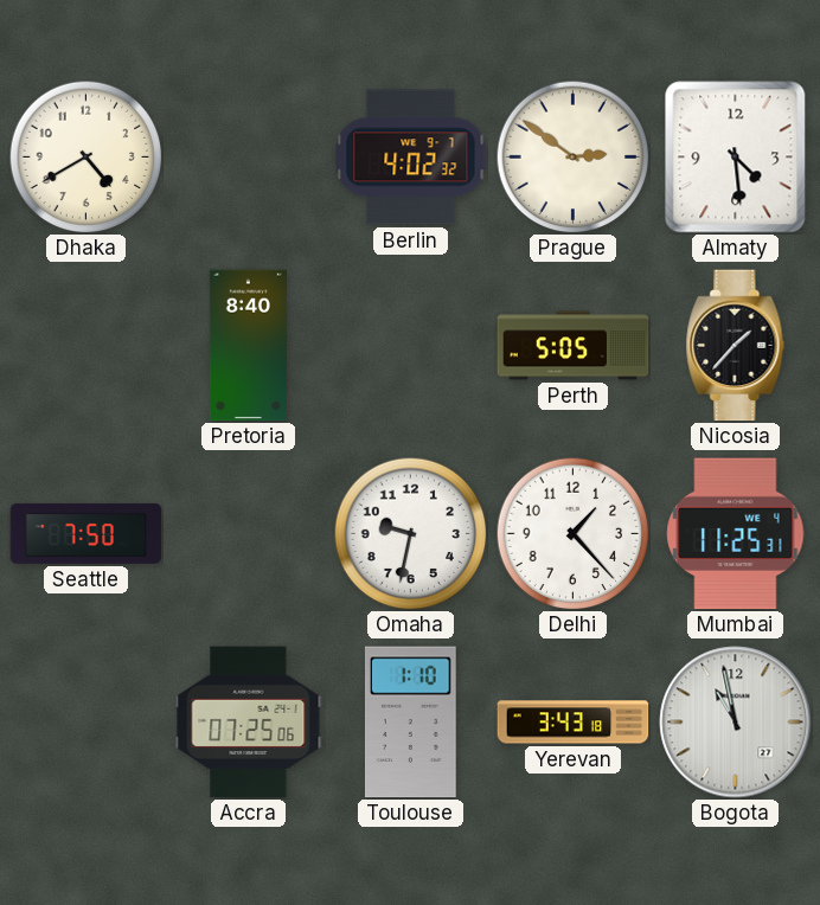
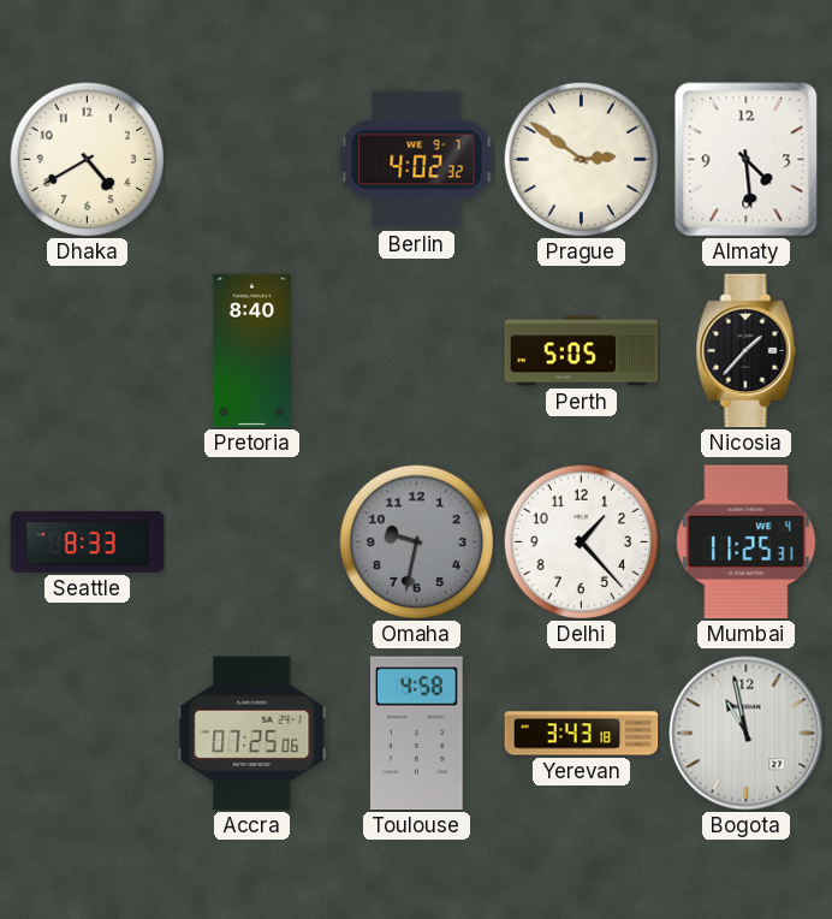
Seattle: 7:50 -> 8:33 (88, 541)
Omaha dial: white -> grey (416, 541)
Toulouse: 1:10 -> 4:58 (416, 734)
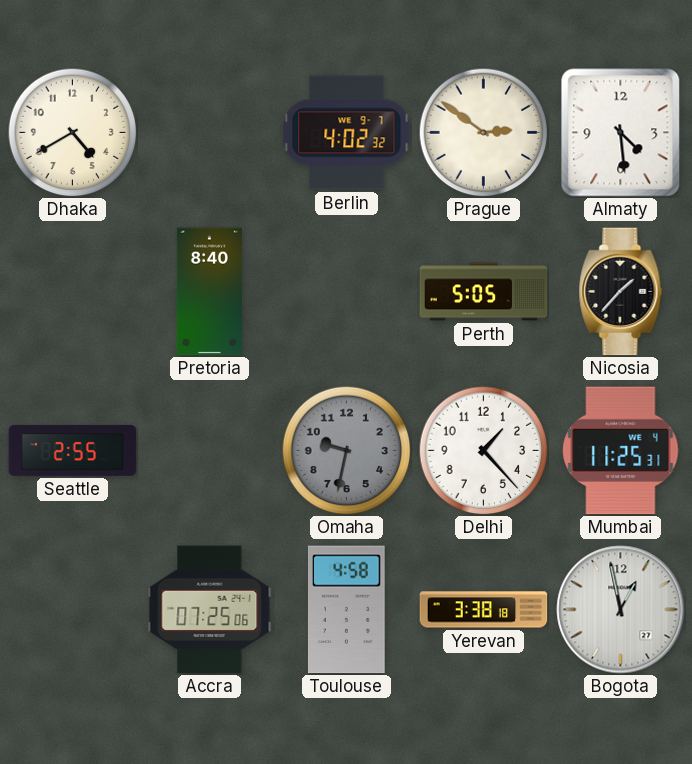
Seattle: 8:33 -> 2:55 (73, 450)
Yerevan: 3:43 -> 3:38 (484, 610)
Bogota: 10:58 -> 12:58 (621, 610)
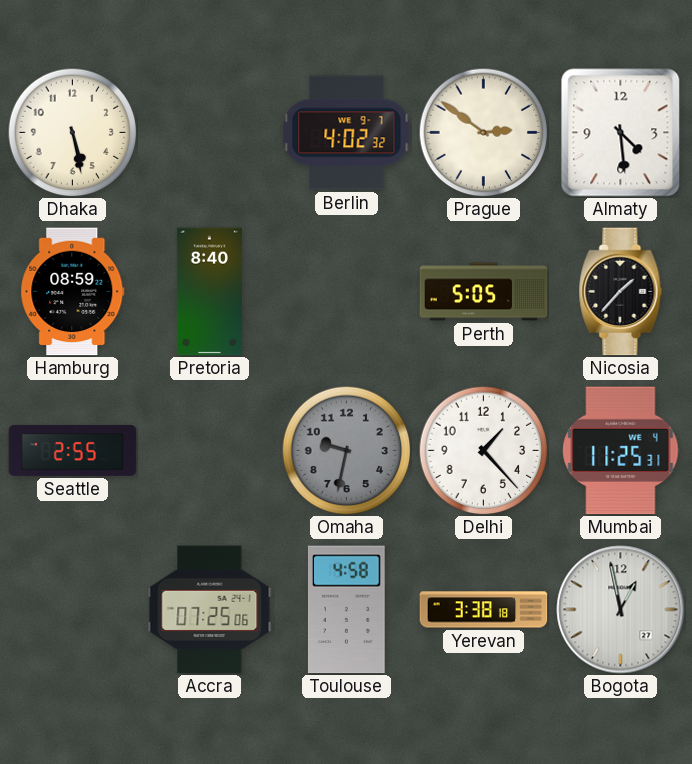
Dhaka: 4:40 -> 5:28 (72, 132)
Hamburg: none -> 08:59 (73, 292)
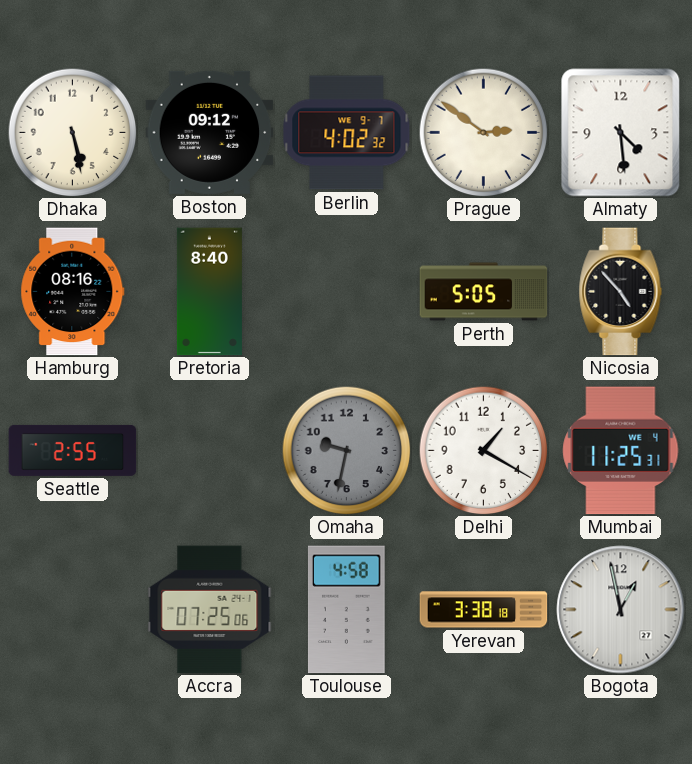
Boston: none -> 09:12 (210, 132)
Hamburg: 08:59 -> 08:16 (73, 292)
Nicosia: 1:37 -> 4:53 (621, 292)
Delhi: 1:23 -> 1:20 (483, 450)
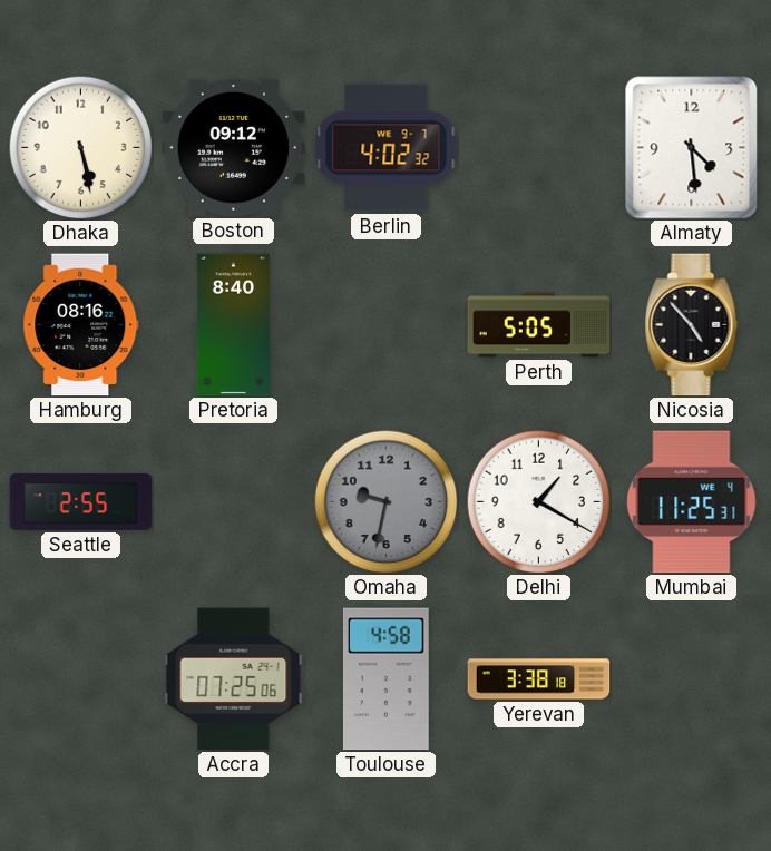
Prague: 2:51 -> none (483, 132)
Bogota: 12:58 -> none (621, 610)
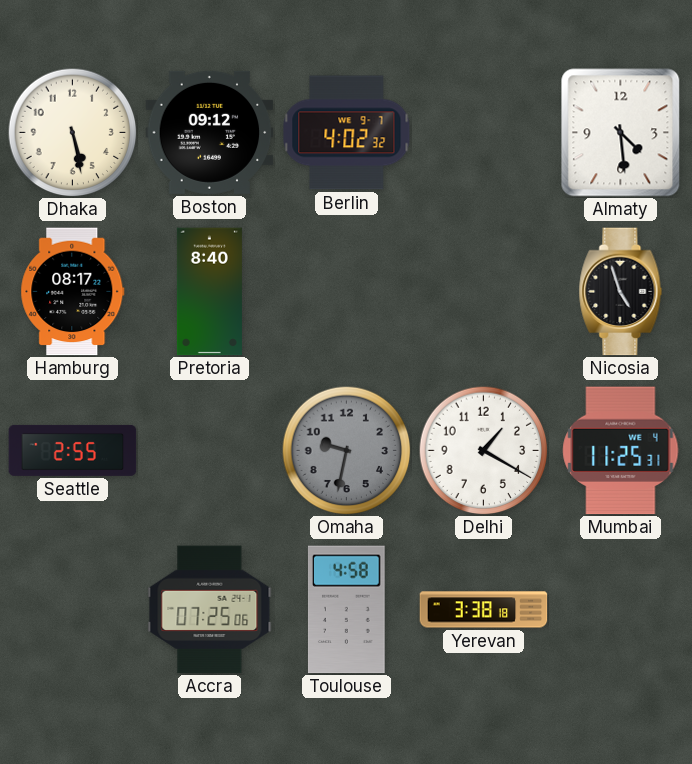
Hamburg: 08:16 -> 08:17 (73, 292)
Perth: 5:05 -> none (539, 325)
Nicosia: 4:53 -> 4:57 (621, 292)
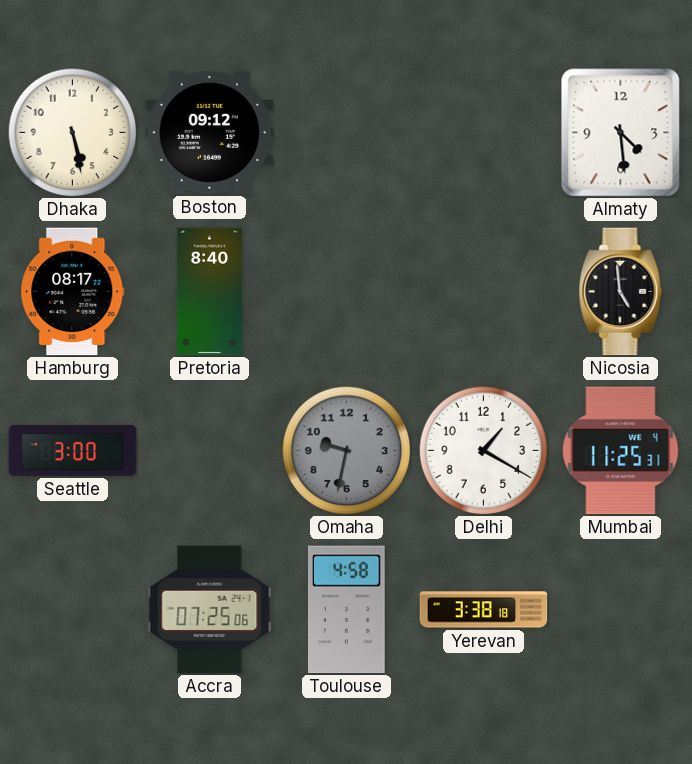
Berlin: 4:02 -> none (347, 133)
Nicosia: 4:57 -> 4:59 (621, 292)
Seattle: 2:55 -> 3:00 (73, 450)
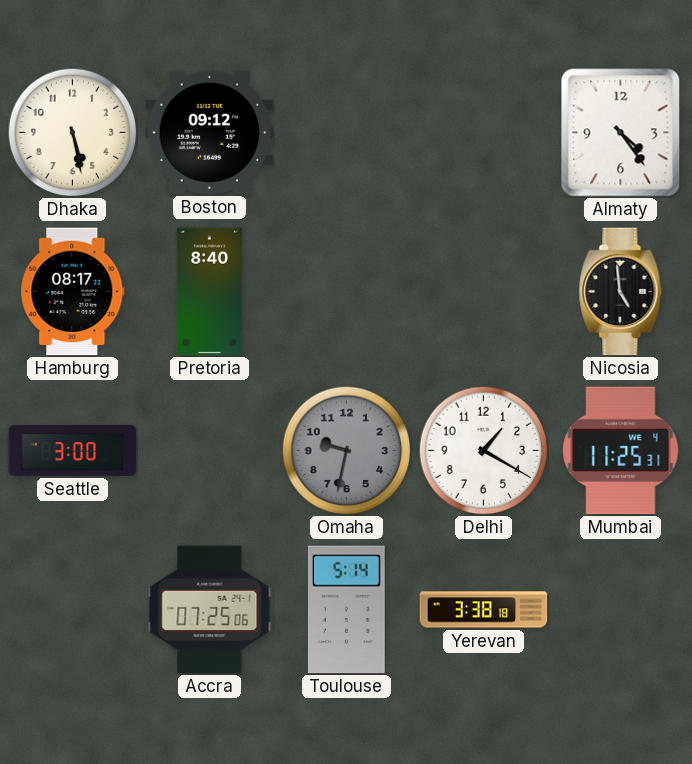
Almaty: 4:29 -> 4:24 (621, 133)
Toulouse: 4:58 -> 5:14 (346, 610)
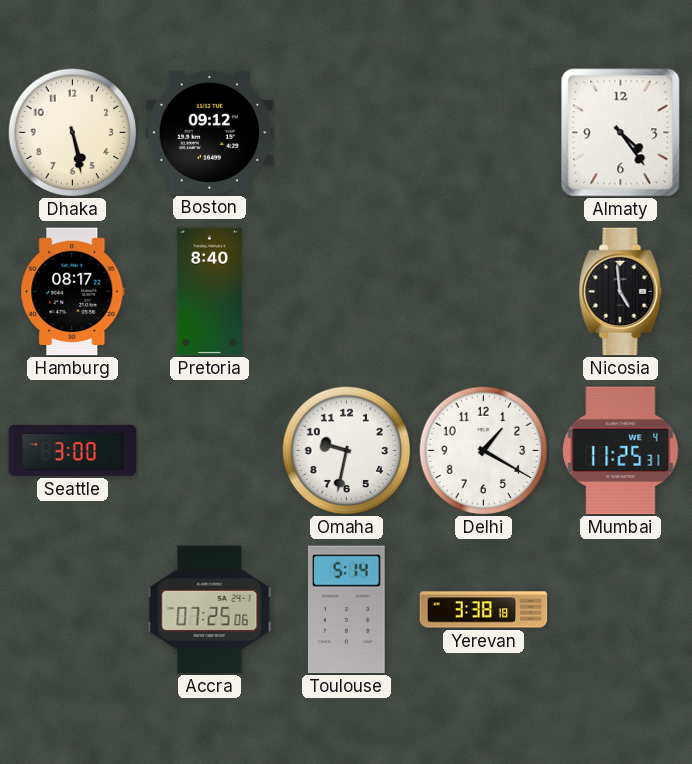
Omaha dial: grey -> white (346, 450)
